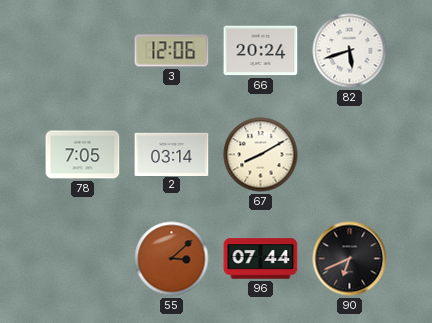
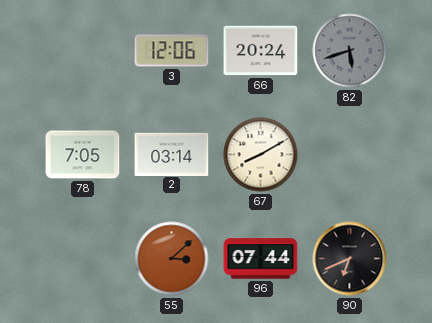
82 dial: white -> grey (350, 51)
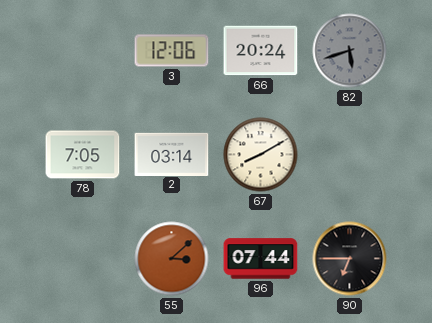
90: 6:41 -> 6:45 (350, 259)
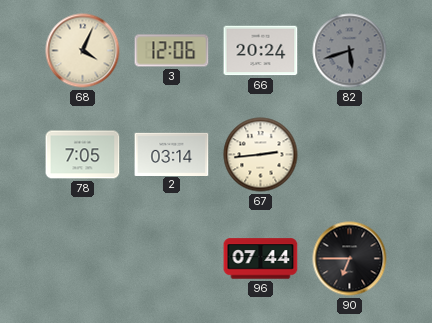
68: none -> 4:04 (83, 51)
67: 8:10 -> 2:44 (261, 155)
55: 3:08 -> none (172, 259)
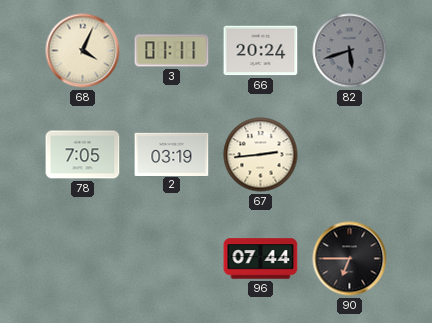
3: 12:06 -> 01:11 (172, 51)
2: 03:14 -> 03:19 (172, 154)
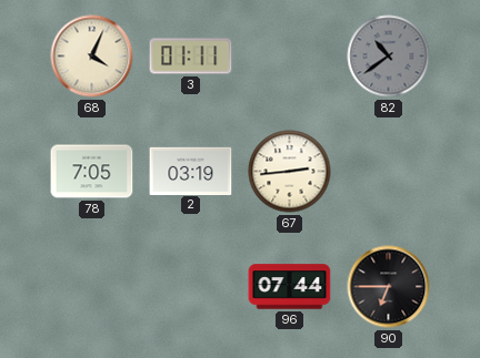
66: 20:24 -> none (261, 51)
82: 5:42 -> 10:39 (389, 57)
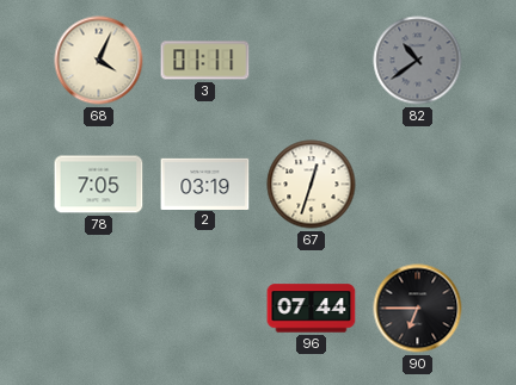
67: 2:44 -> 12:33 (312, 185)
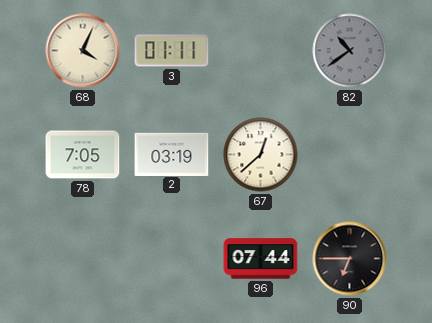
67: 12:33 -> 12:38 (261, 155)
